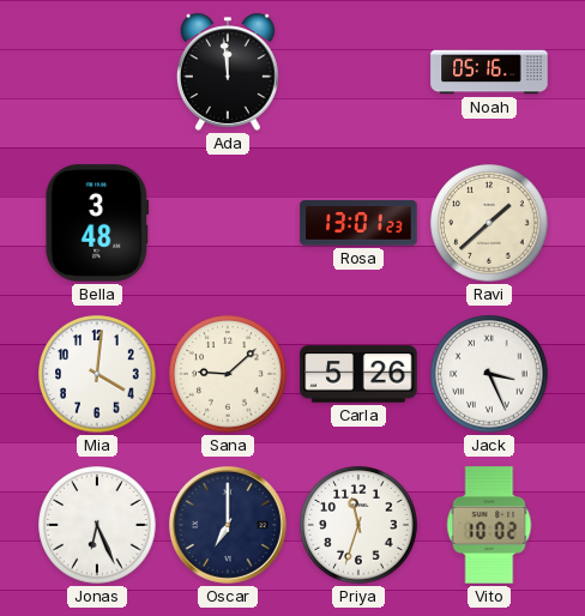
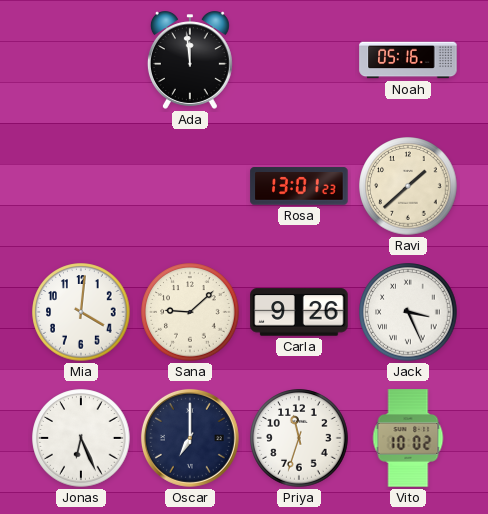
Bella: 3:48 -> none (97, 223)
Carla: 5:26 -> 9:26 (299, 312)
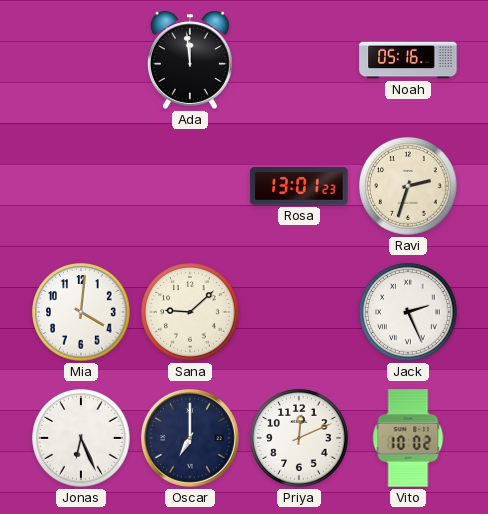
Ravi: 1:38 -> 2:33 (408, 186)
Carla: 9:26 -> none (299, 312)
Jack: 3:26 -> 2:26 (408, 312)
Priya: 11:33 -> 12:11 (299, 438)
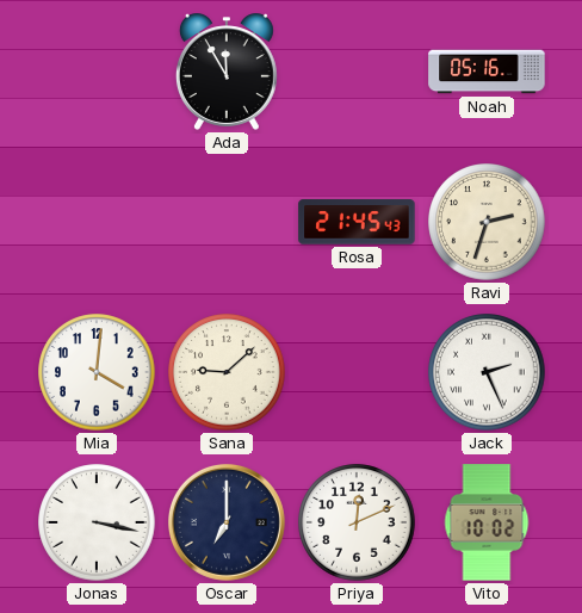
Ada: 11:59 -> 11:55 (227, 72)
Rosa: 13:01 -> 21:45 (357, 222)
Jonas: 6:26 -> 3:17 (97, 522)
